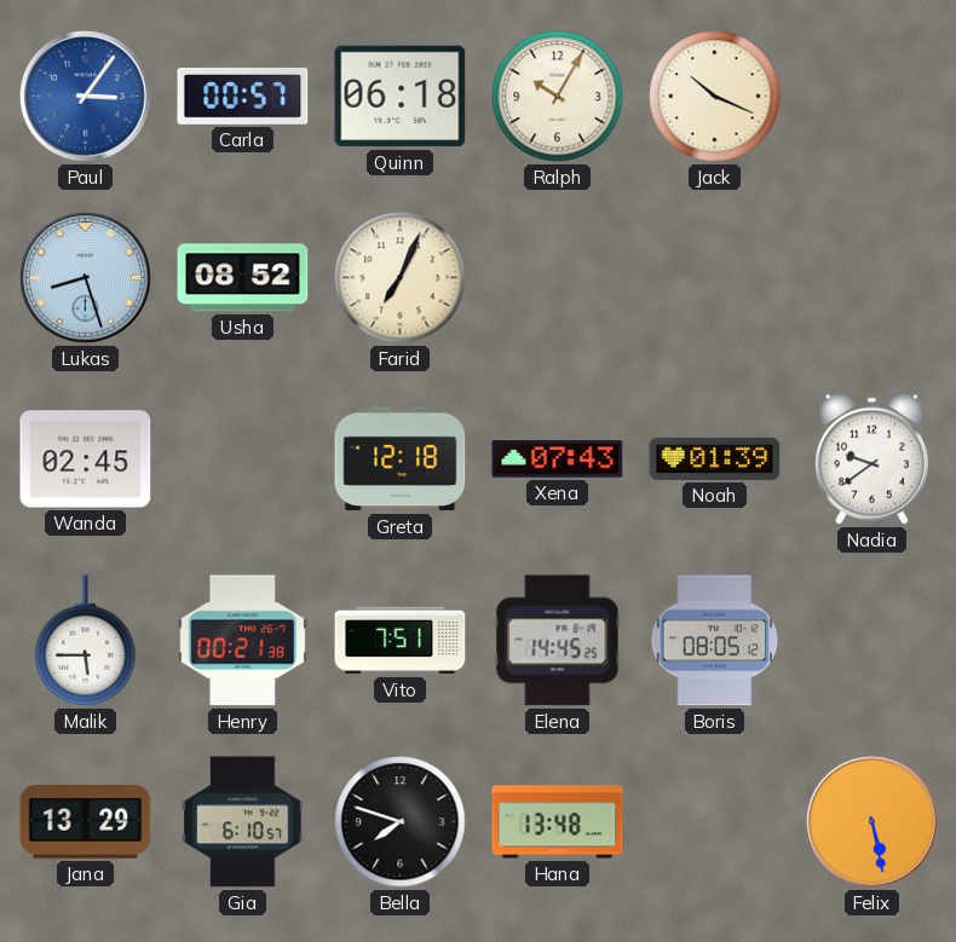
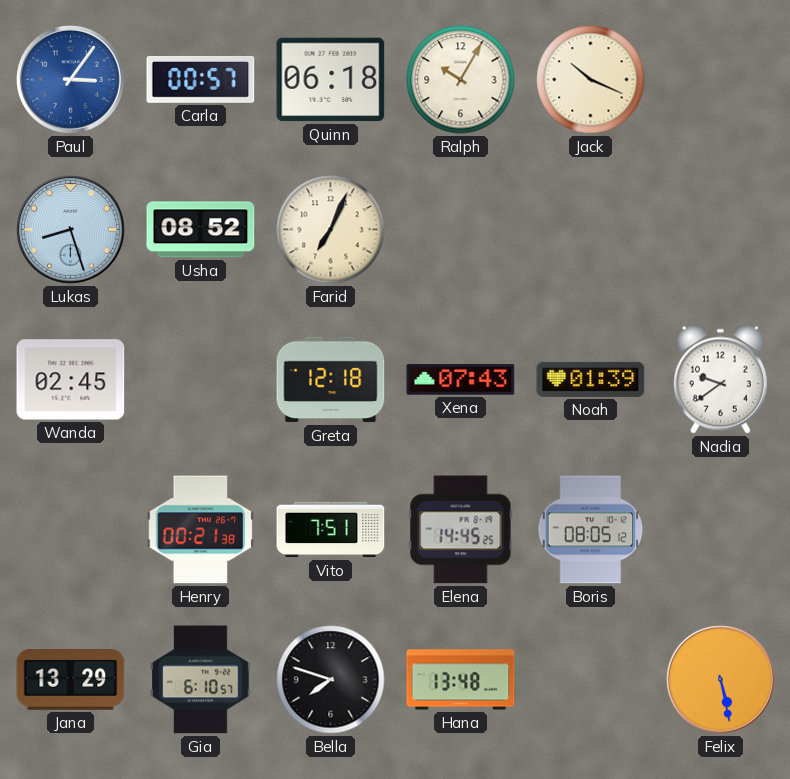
Malik: 5:45 -> none (86, 641)
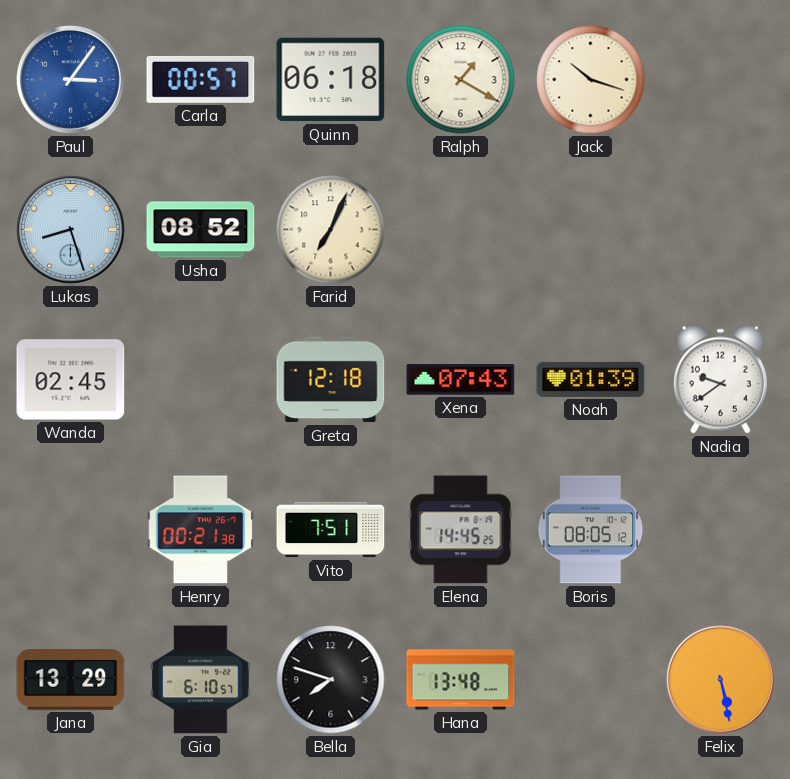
Ralph: 10:05 -> 1:20 (461, 80)
Jack: 10:19 -> 10:18 (591, 80)
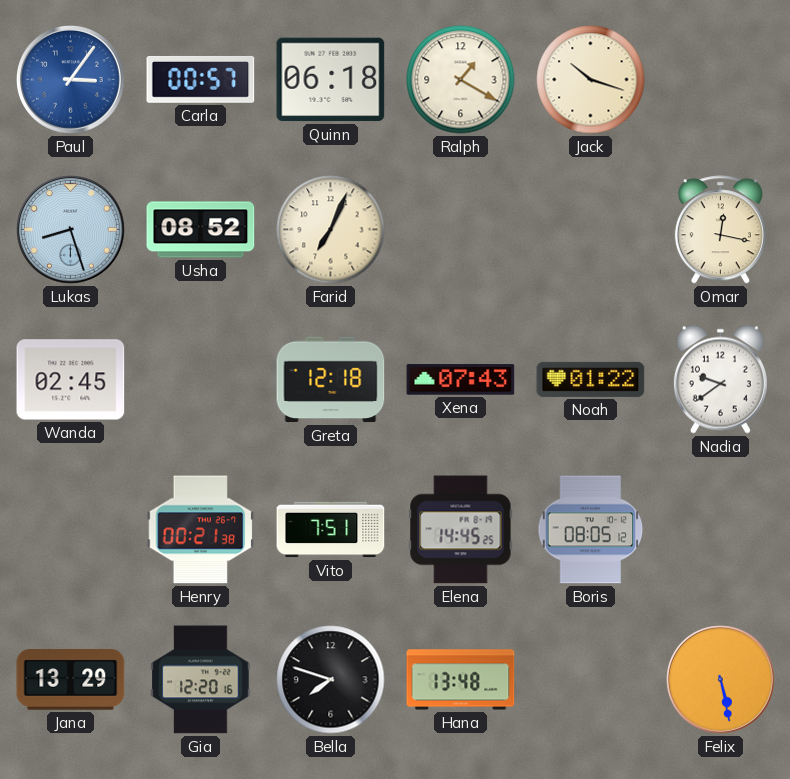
Omar: none -> 12:17 (720, 230)
Noah: 01:39 -> 01:22 (591, 379)
Gia: 6:10 -> 12:20 (201, 680)
